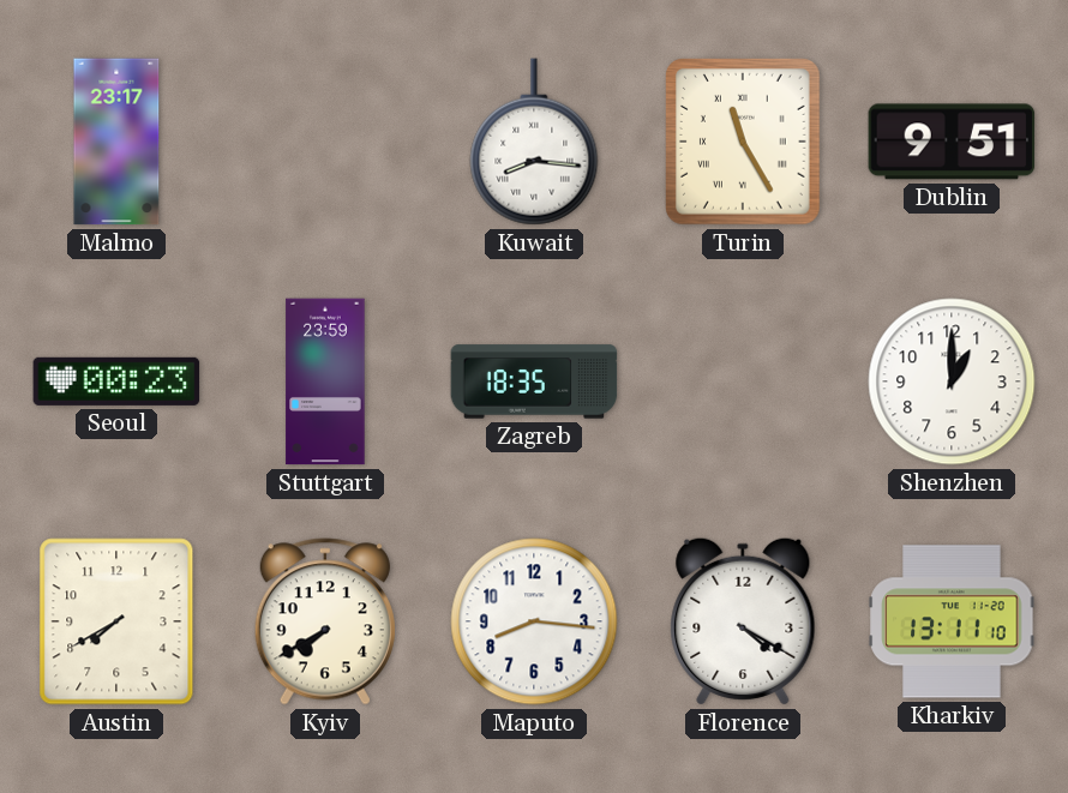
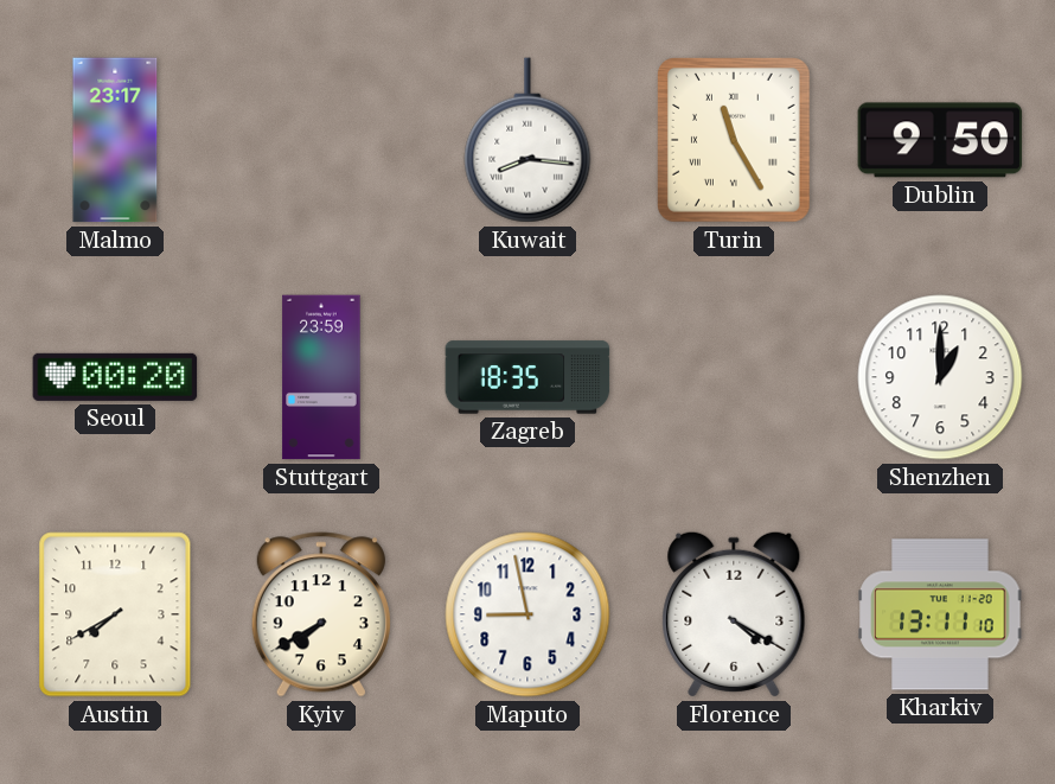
Dublin: 9:51 -> 9:50 (940, 140)
Seoul: 00:23 -> 00:20 (115, 377)
Maputo: 8:16 -> 8:58 (527, 614)
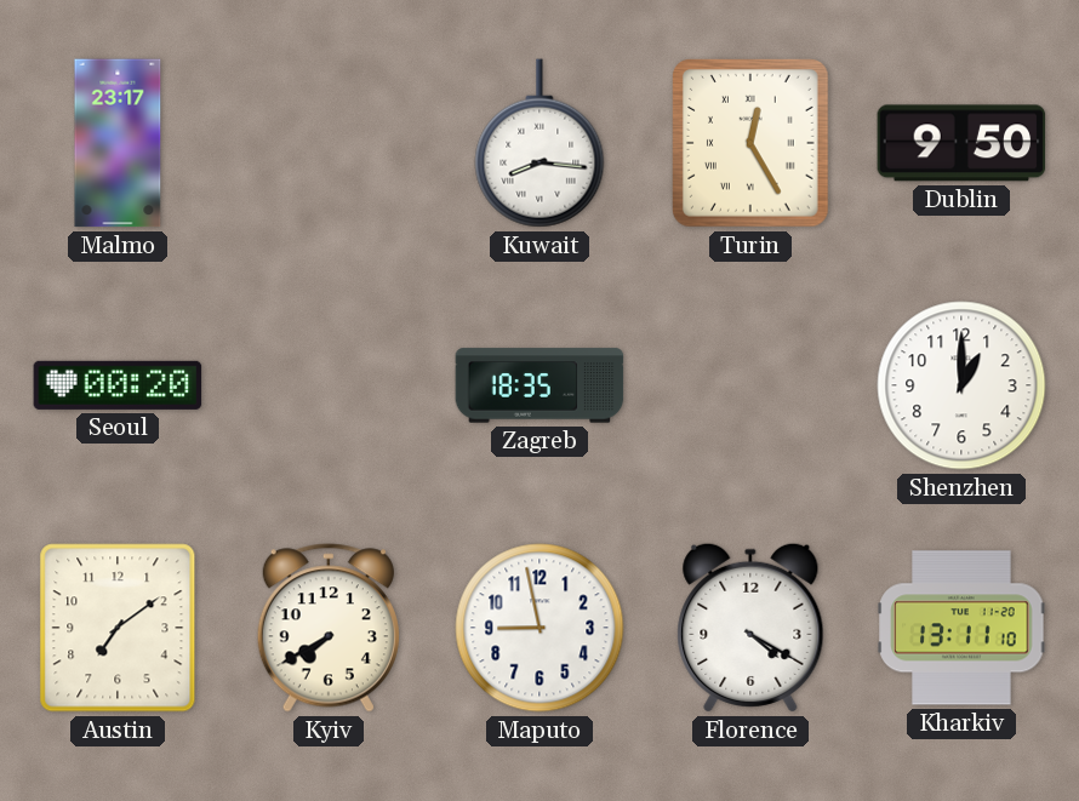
Turin: 11:25 -> 12:25 (752, 144)
Stuttgart: 23:59 -> none (321, 377)
Austin: 7:40 -> 7:09 (118, 628)
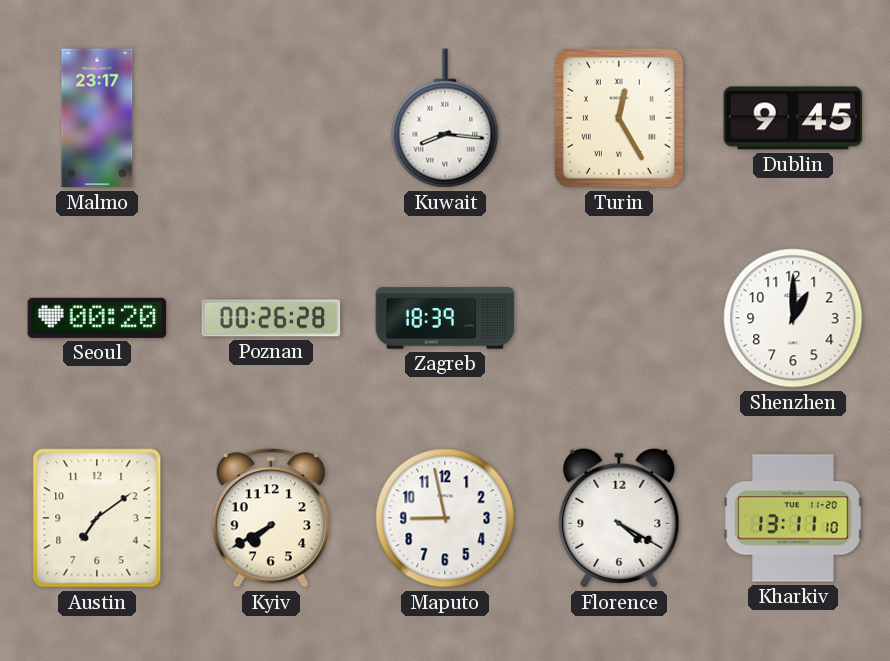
Dublin: 9:50 -> 9:45 (793, 118)
Poznan: none -> 00:26 (271, 318)
Zagreb: 18:35 -> 18:39 (445, 318)
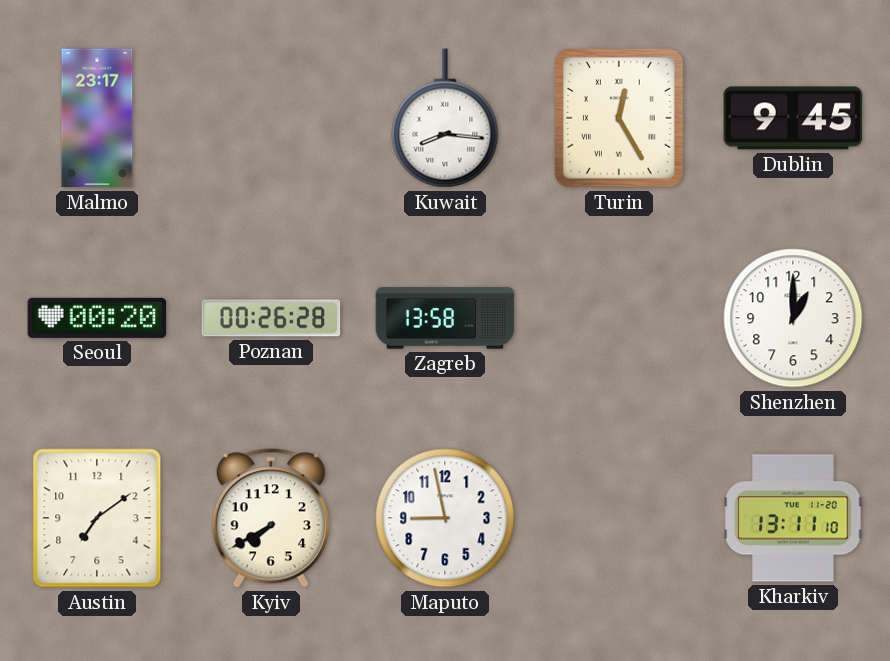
Zagreb: 18:39 -> 13:58 (445, 318)
Florence: 4:20 -> none (619, 518)
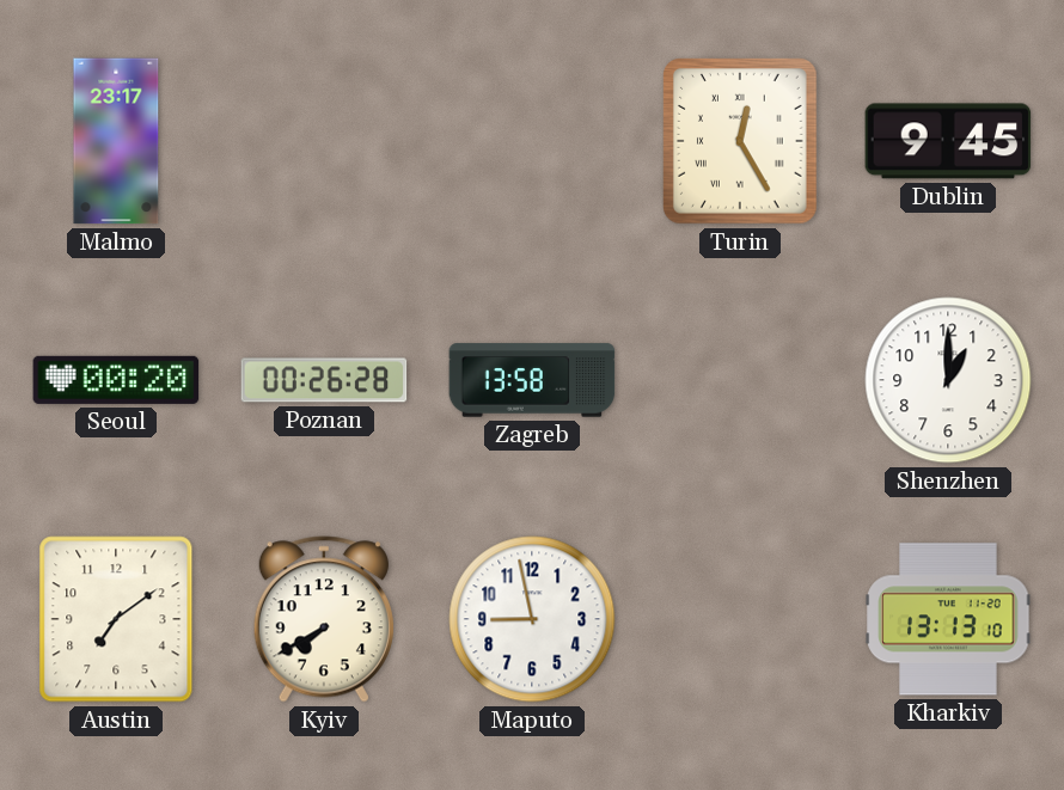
Kuwait: 8:16 -> none (445, 118)
Kharkiv: 13:11 -> 13:13 (948, 619)
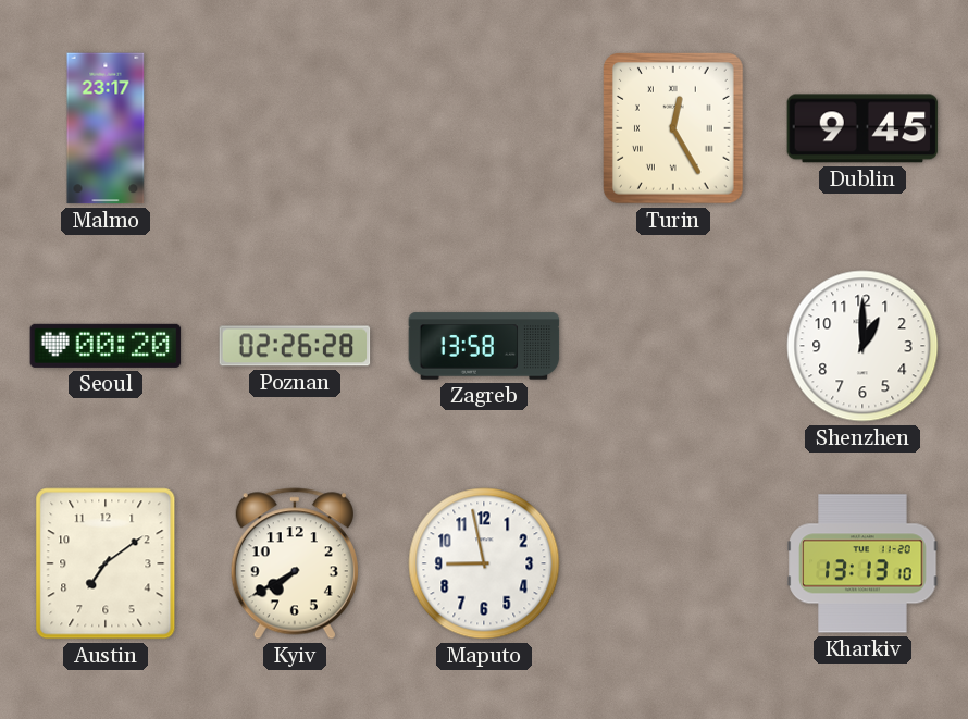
Poznan: 00:26 -> 02:26 (295, 346)
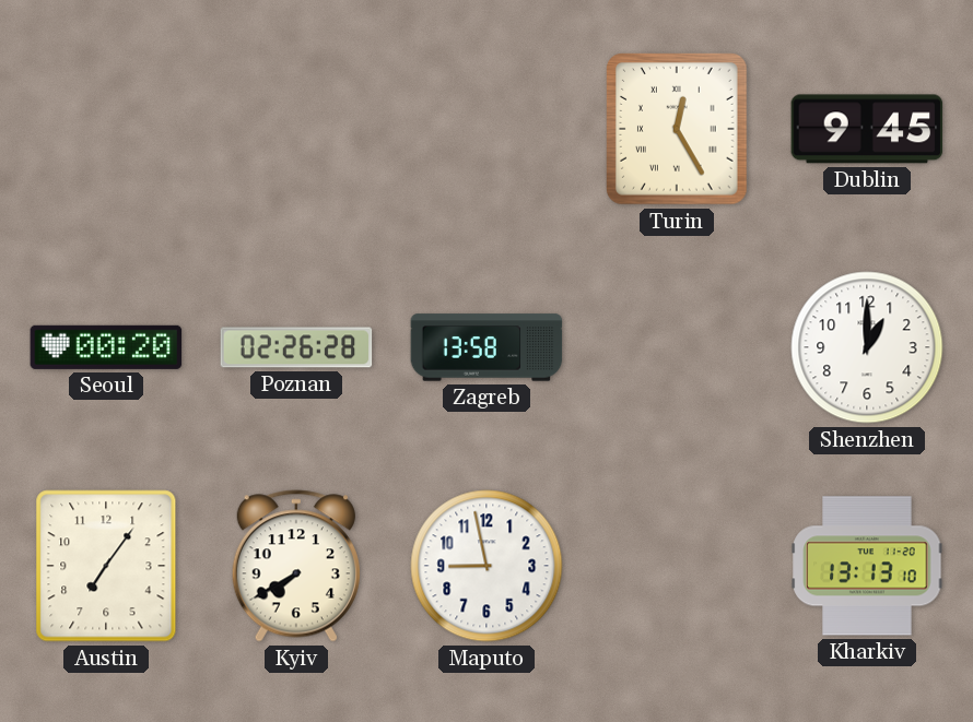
Malmo: 23:17 -> none (106, 128)
Austin: 7:09 -> 7:06 (106, 566)
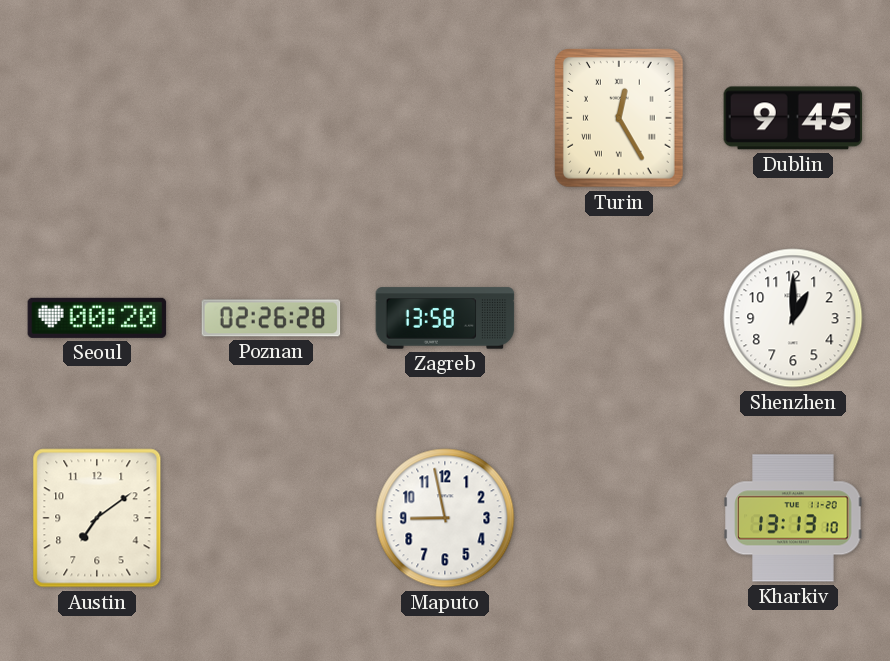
Austin: 7:06 -> 7:09 (97, 518)
Kyiv: 7:40 -> none (296, 566)
